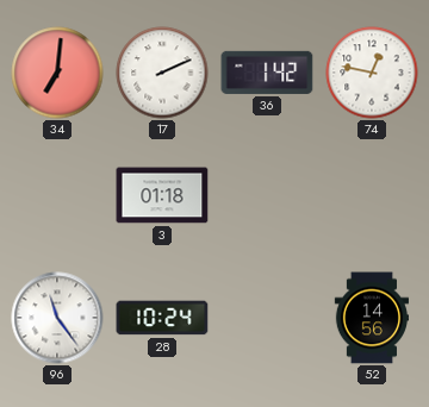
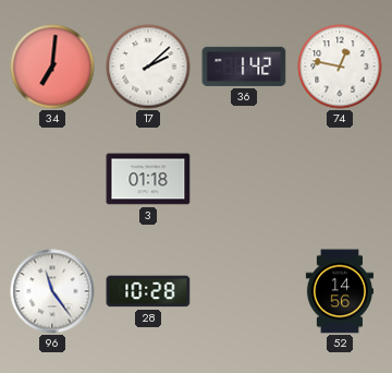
17: 2:11 -> 2:08 (148, 67)
28: 10:24 -> 10:28 (148, 291)
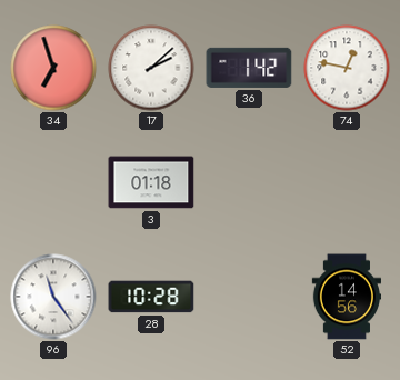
34: 7:01 -> 6:57 (53, 68)
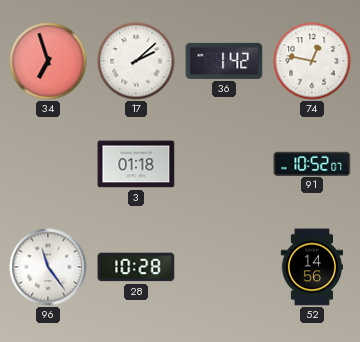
91: none -> 10:52 (312, 163)
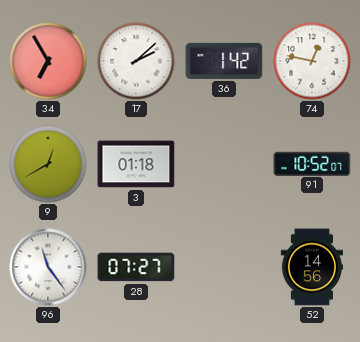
34: 6:57 -> 6:55 (48, 61)
9: none -> 12:40 (48, 164)
28: 10:28 -> 07:27 (136, 267)
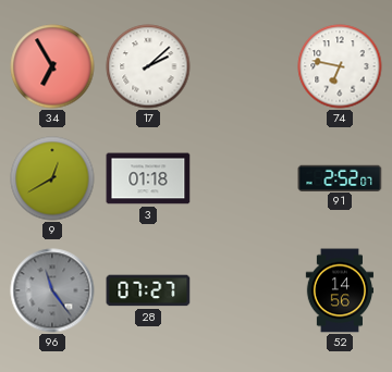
36: 1:42 -> none (224, 61)
74: 12:47 -> 6:47 (340, 66)
91: 10:52 -> 2:52 (340, 177)
96 dial: white -> grey (52, 290)
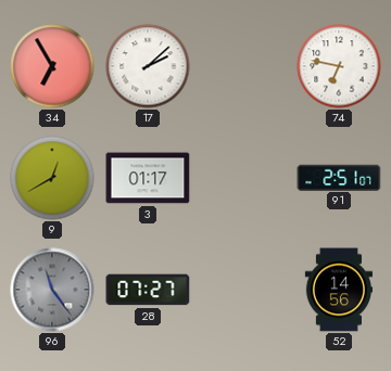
3: 01:18 -> 01:17 (148, 178)
91: 2:52 -> 2:51 (339, 177)
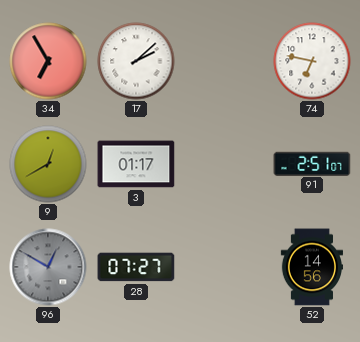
96: 11:24 -> 12:50 (48, 267)
